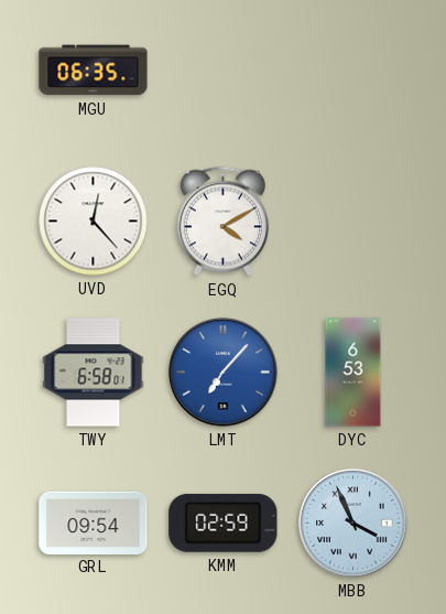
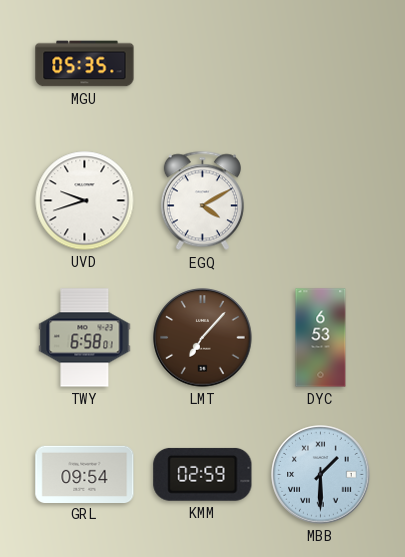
MGU: 06:35 -> 05:35 (85, 64)
UVD: 12:23 -> 9:42 (85, 201)
LMT dial: blue -> brown (203, 338)
MBB: 3:56 -> 1:30 (321, 475)
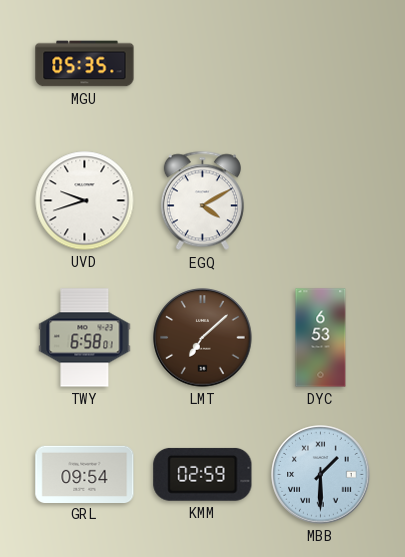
LMT: 7:07 -> 7:08 (203, 338)
